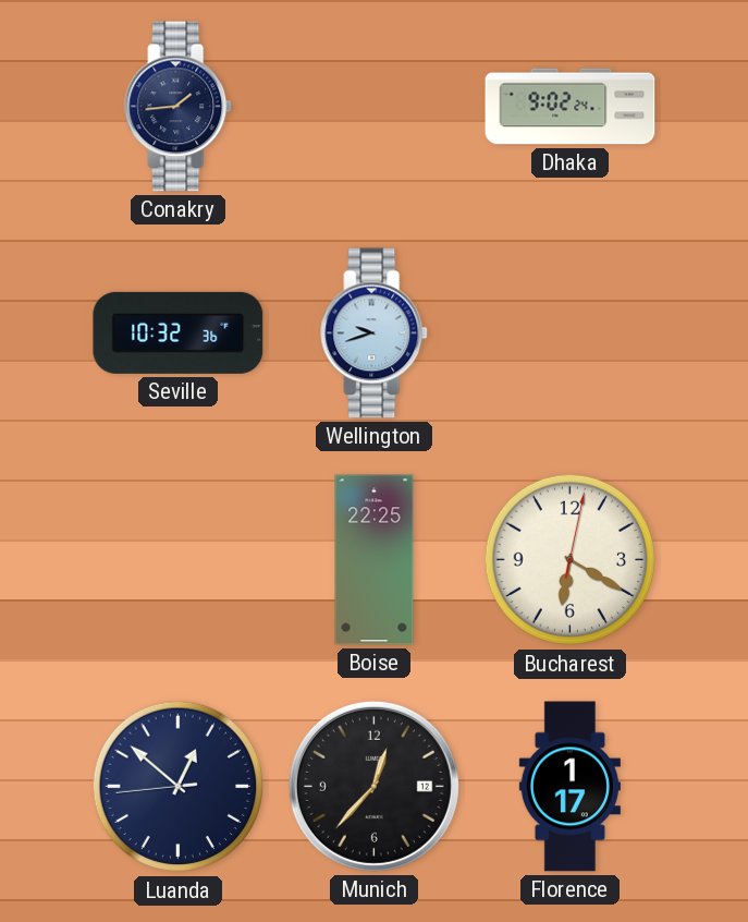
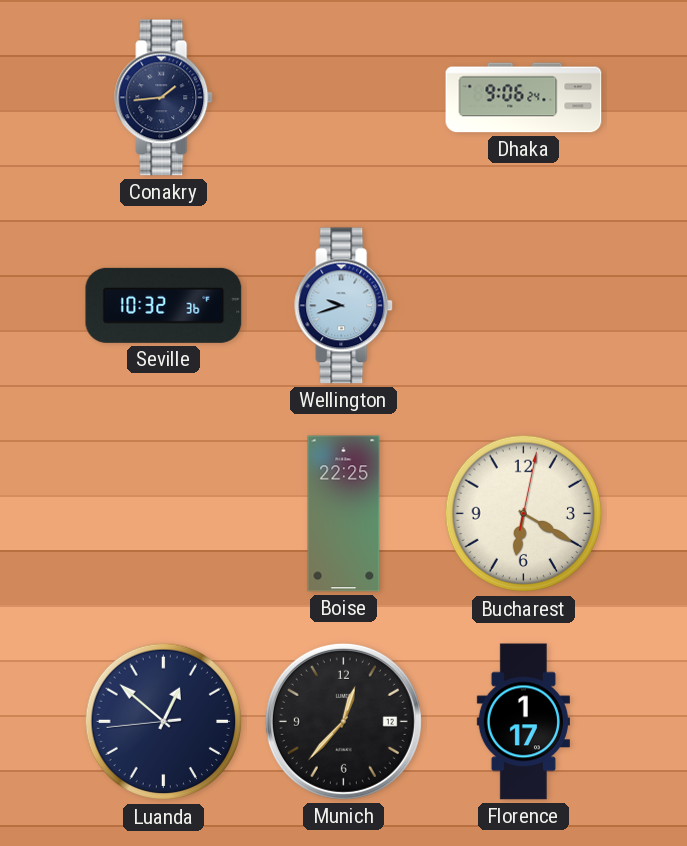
Dhaka: 9:02 -> 9:06 (524, 98)
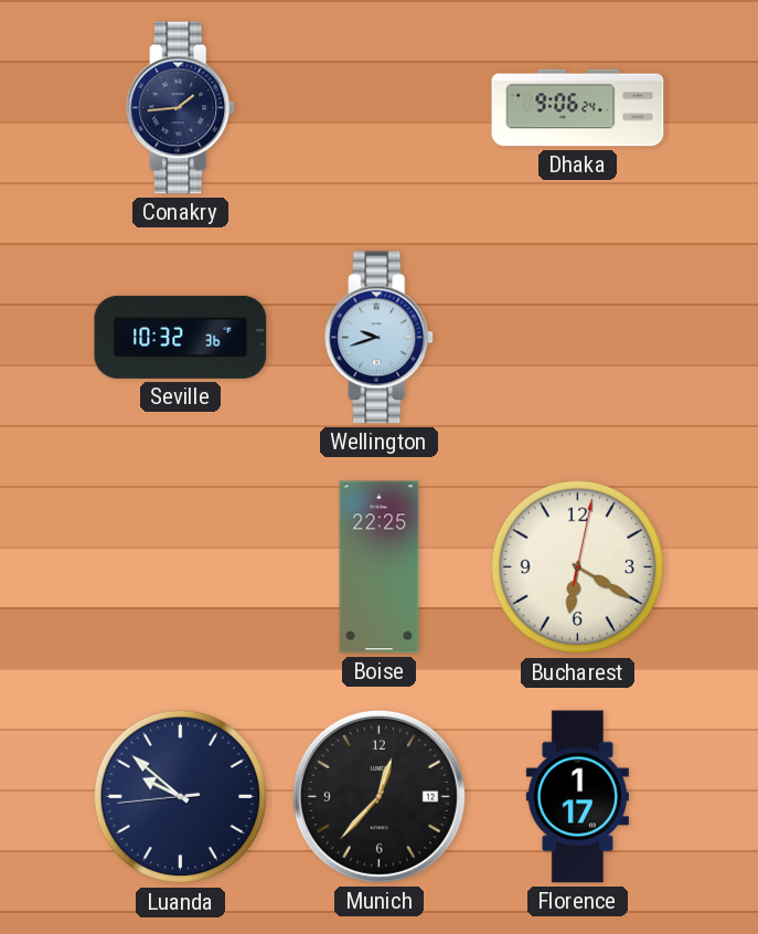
Luanda: 12:51 -> 9:51 (181, 797)
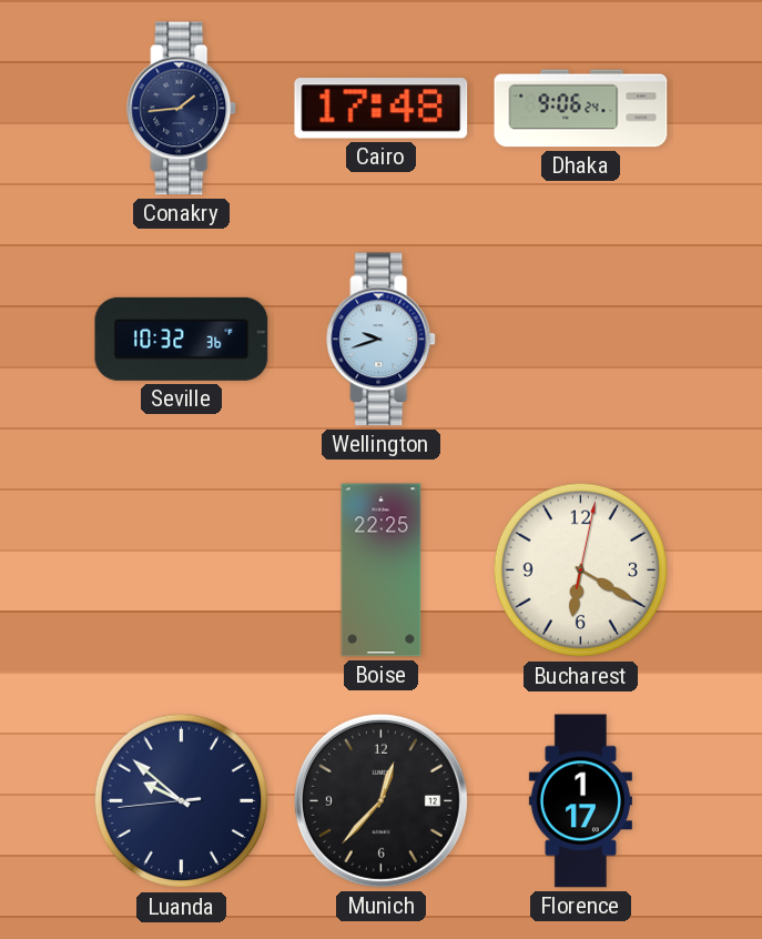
Cairo: none -> 17:48 (382, 109)
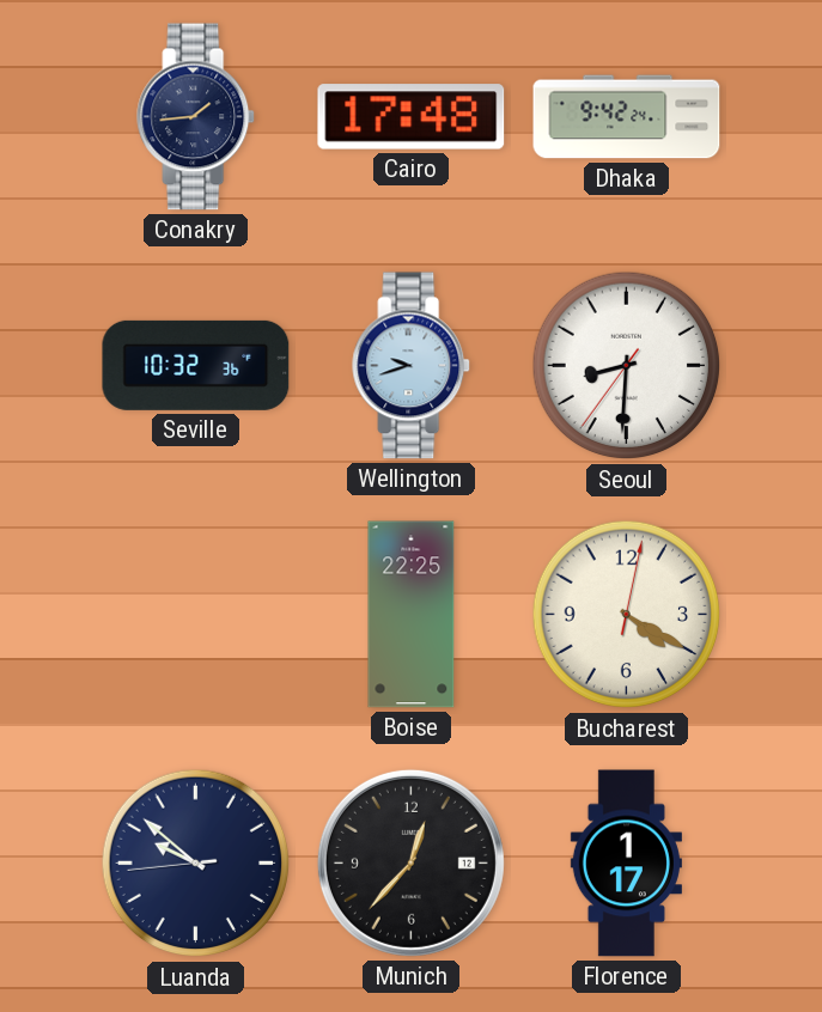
Dhaka: 9:06 -> 9:42 (627, 117)
Seoul: none -> 8:30 (627, 366)
Bucharest: 6:20 -> 4:20 (627, 615)
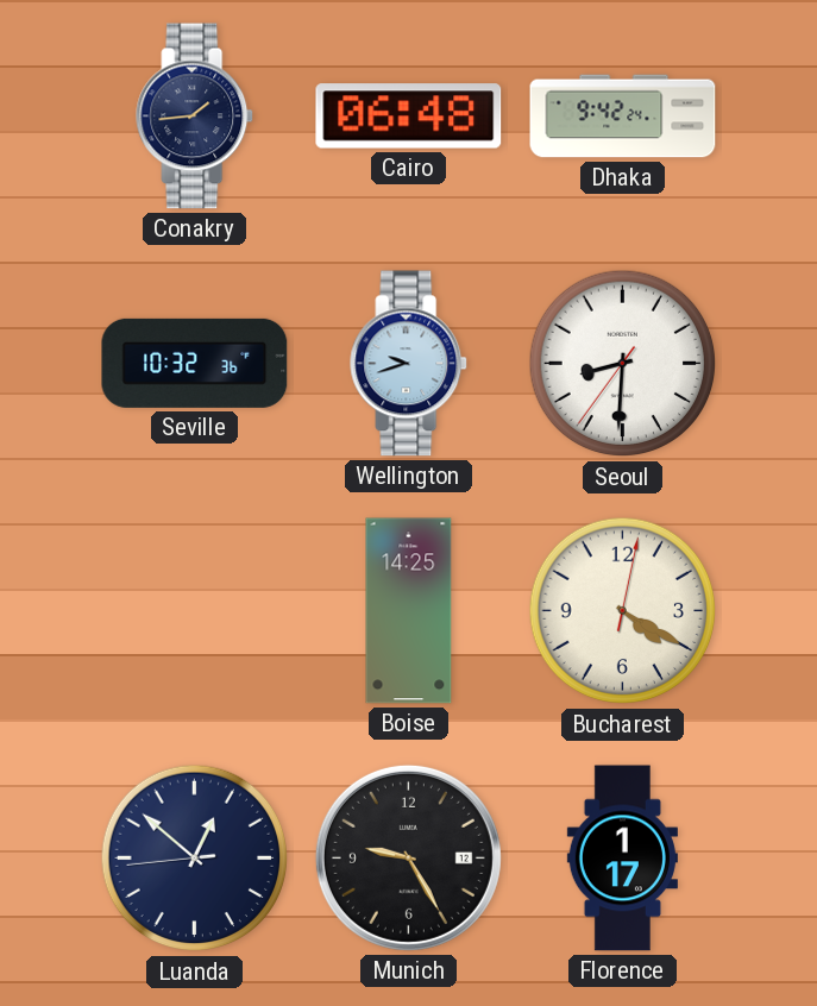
Cairo: 17:48 -> 06:48 (409, 117)
Boise: 22:25 -> 14:25 (409, 611)
Luanda: 9:51 -> 12:51 (195, 859)
Munich: 12:37 -> 9:25 (408, 857)
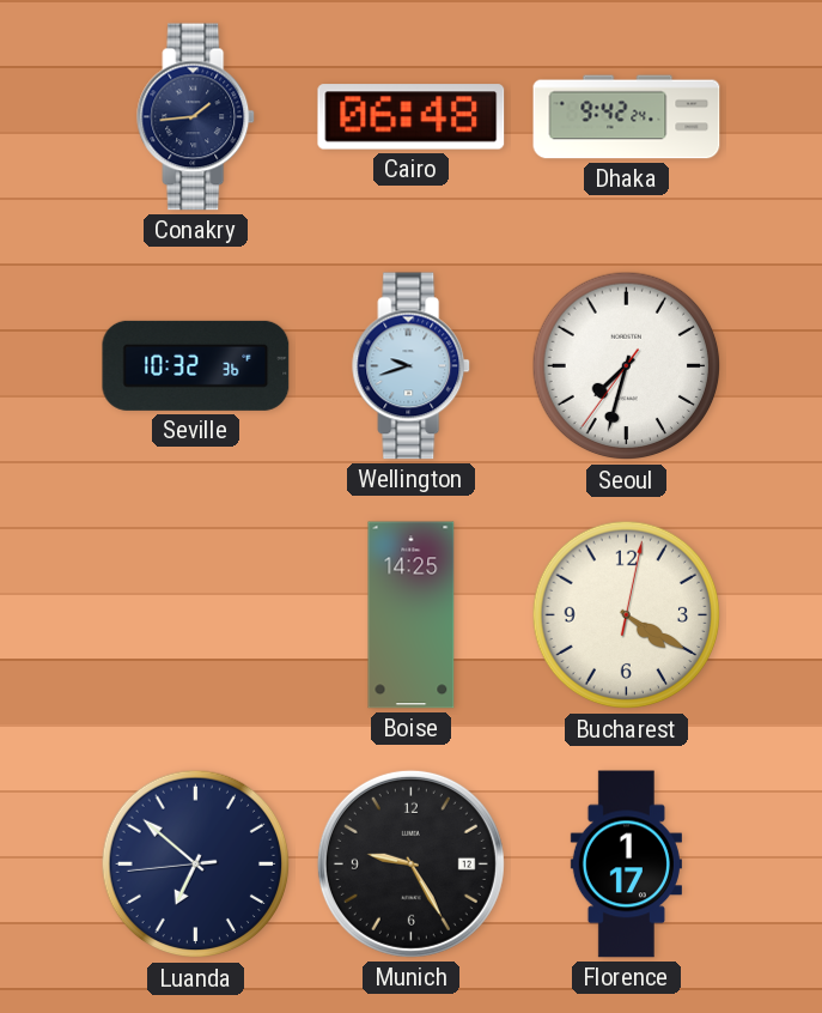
Seoul: 8:30 -> 7:32 (627, 366)
Luanda: 12:51 -> 6:51 (196, 865)
